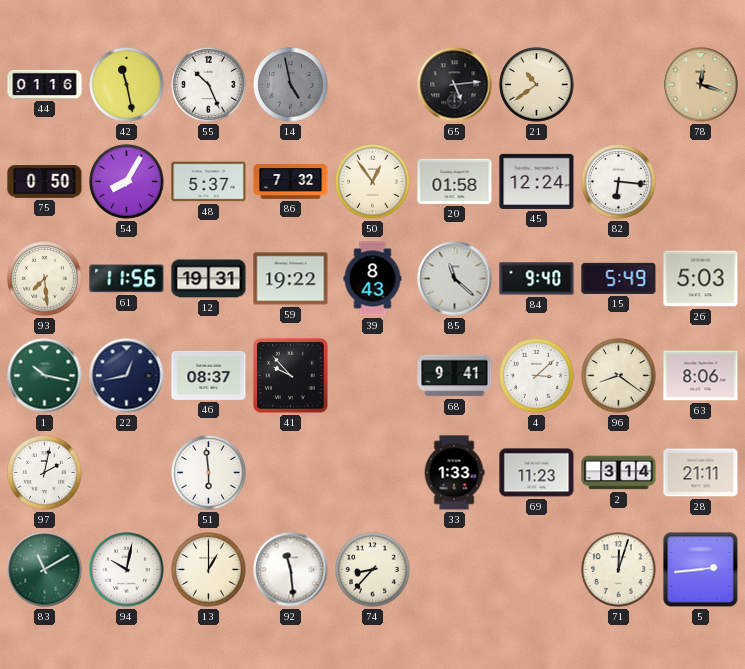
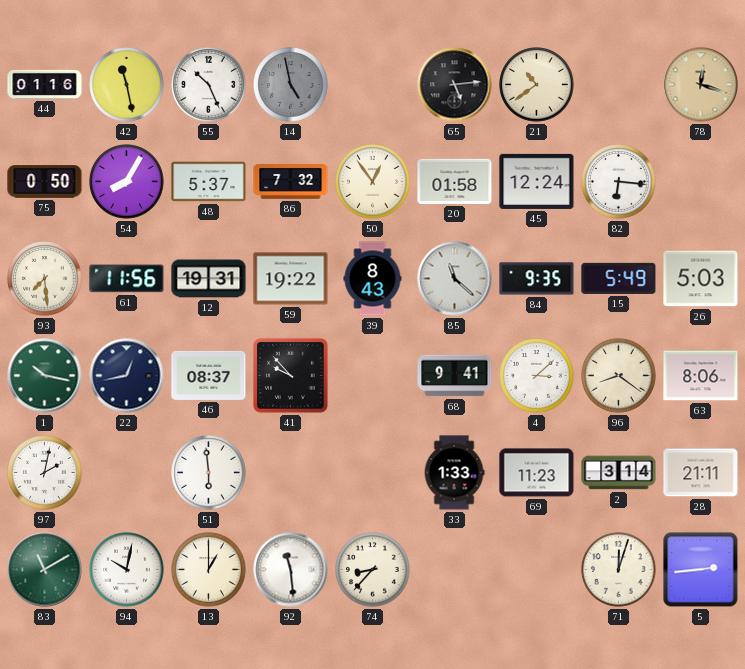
84: 9:40 -> 9:35 (537, 279)
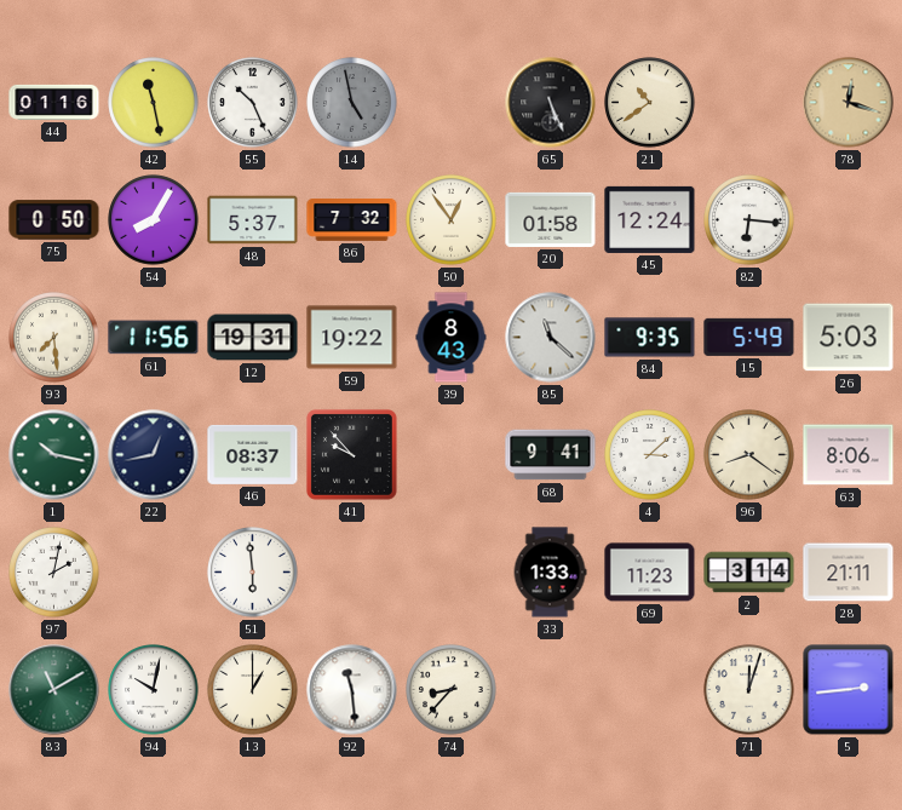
65: 5:14 -> 5:26 (551, 103)
